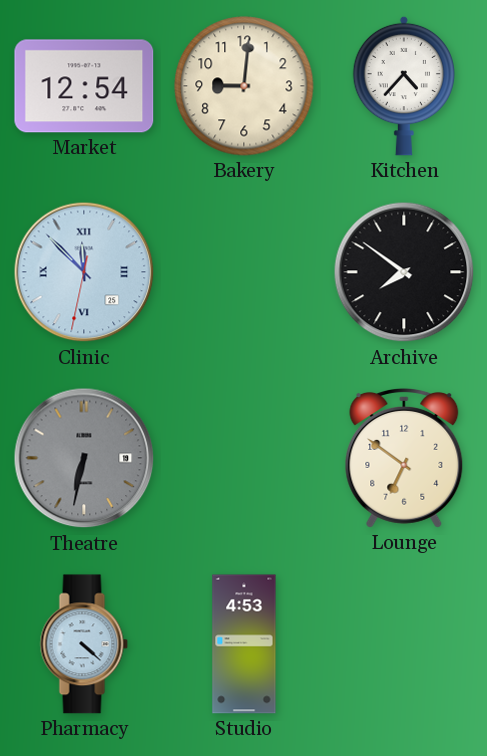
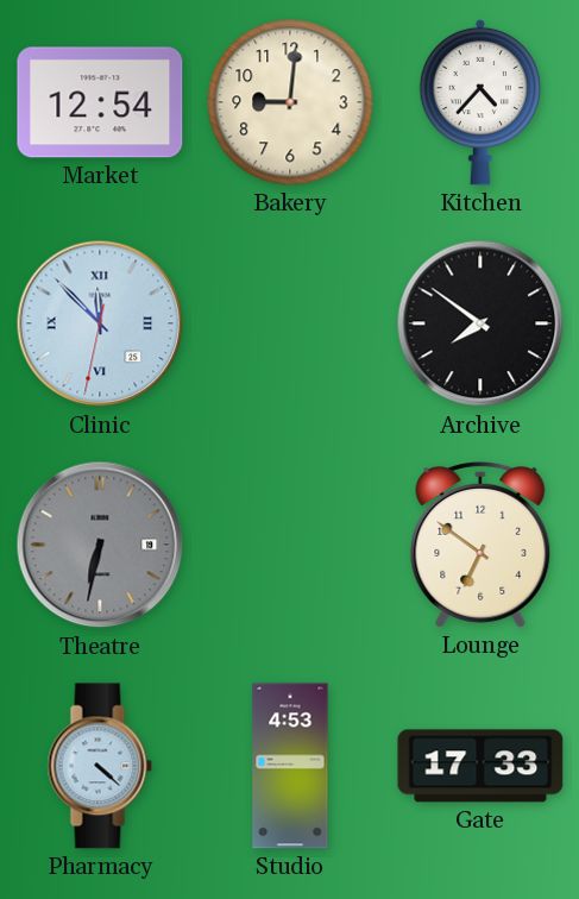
Gate: none -> 17:33 (480, 766)
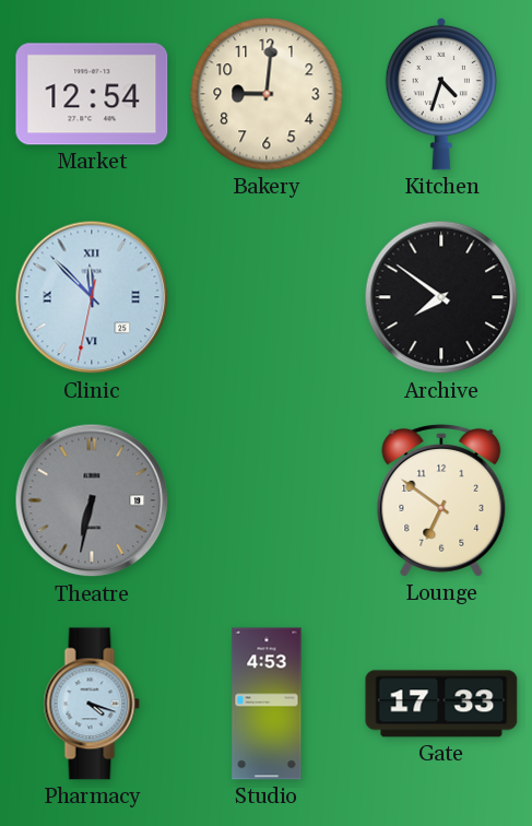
Kitchen: 4:37 -> 4:33 (441, 94)
Pharmacy: 4:22 -> 4:18 (92, 704)
